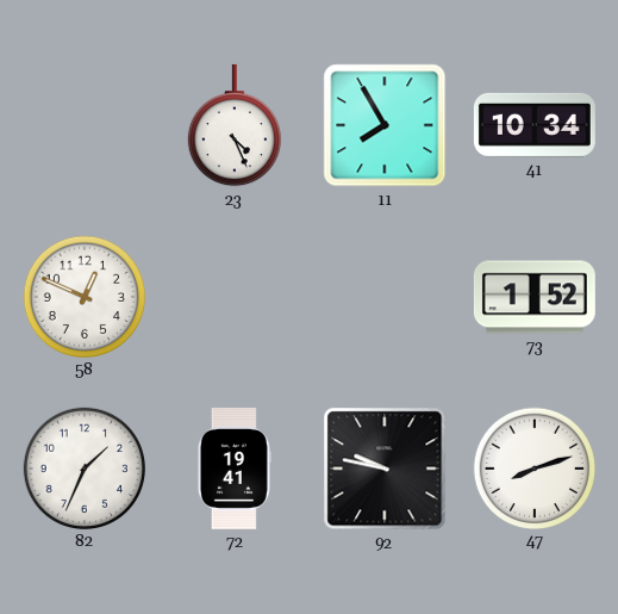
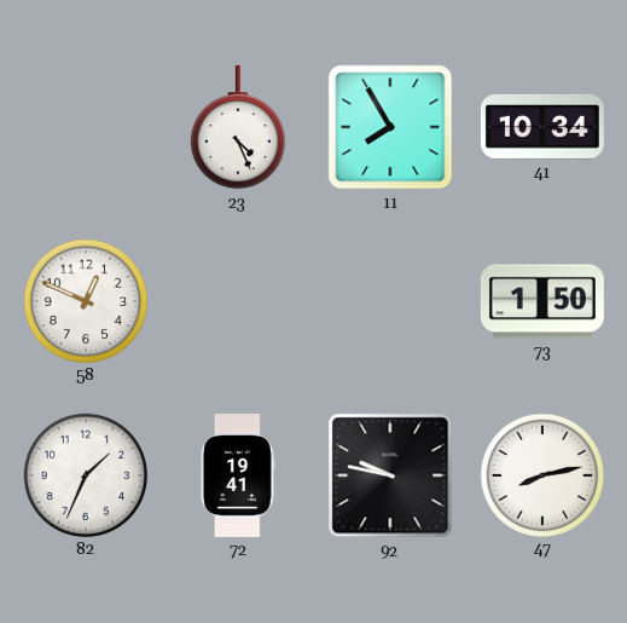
73: 1:52 -> 1:50 (542, 301)
47: 8:12 -> 8:13 (541, 474)
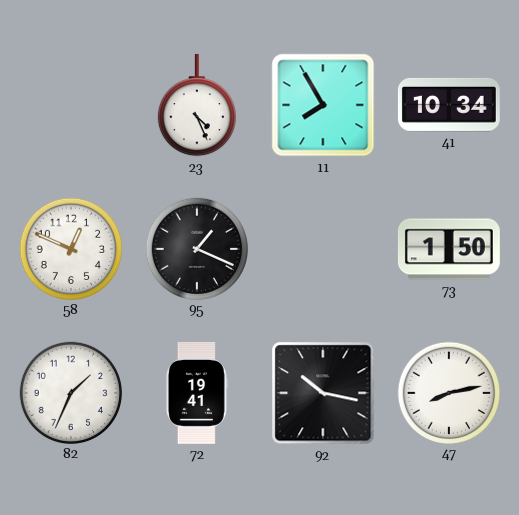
95: none -> 1:19 (196, 248)
92: 9:47 -> 10:17 (323, 393)
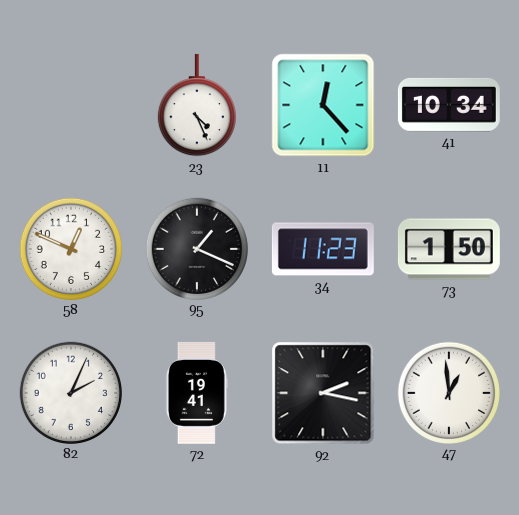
11: 7:55 -> 12:23 (323, 105)
34: none -> 11:23 (323, 249)
82: 1:34 -> 2:04 (70, 392)
92: 10:17 -> 2:17 (323, 393)
47: 8:13 -> 12:59 (448, 392)
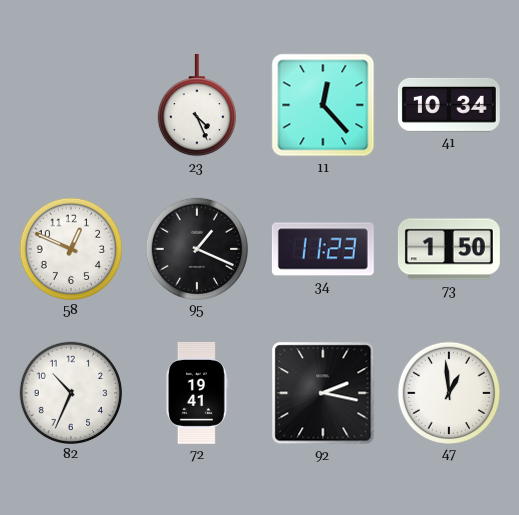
82: 2:04 -> 10:34 (70, 392)
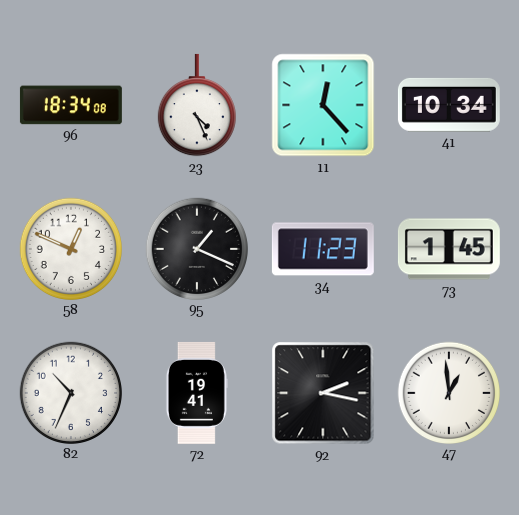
96: none -> 18:34 (71, 105)
73: 1:50 -> 1:45 (449, 249)
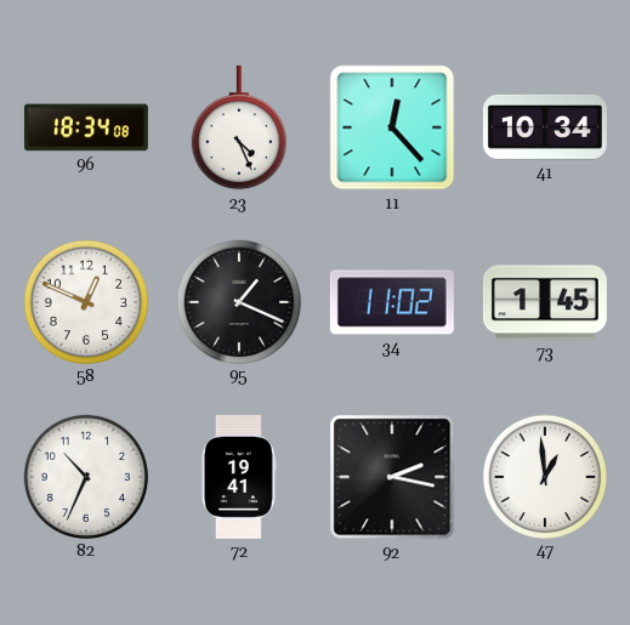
34: 11:23 -> 11:02 (392, 302)
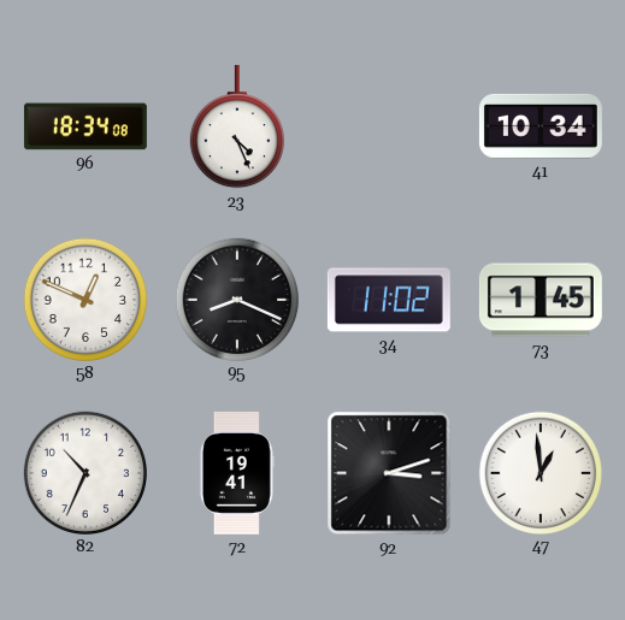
11: 12:23 -> none (392, 127)
95: 1:19 -> 8:19 (236, 299)
92: 2:17 -> 3:12 (389, 473)
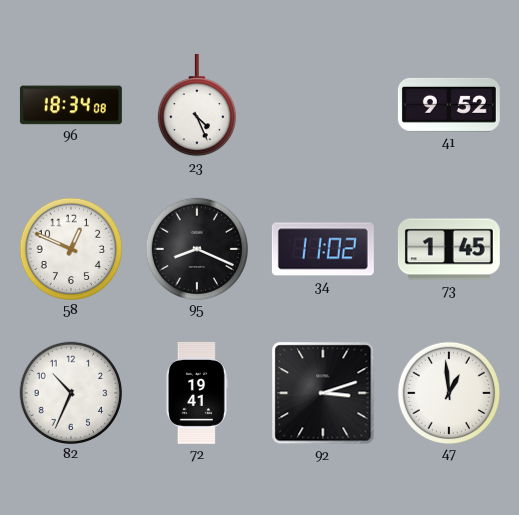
41: 10:34 -> 9:52 (449, 105)
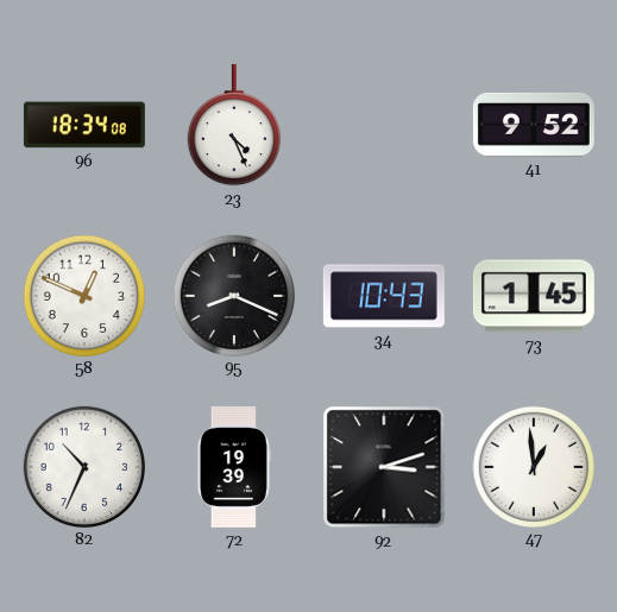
34: 11:02 -> 10:43 (384, 296)
72: 19:41 -> 19:39 (234, 467)
